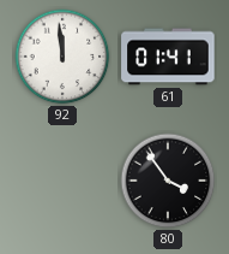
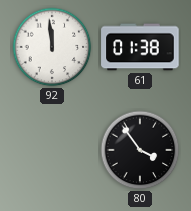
61: 01:41 -> 01:38 (140, 47)
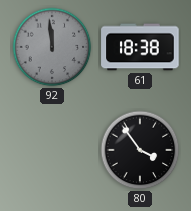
92 dial: white -> grey (52, 47)
61: 01:38 -> 18:38 (140, 47)
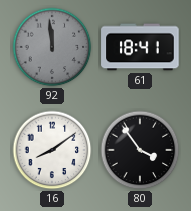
61: 18:38 -> 18:41 (140, 47)
16: none -> 8:09 (52, 150)
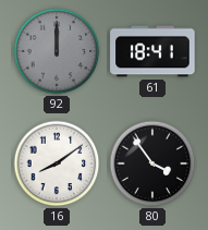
92: 11:59 -> 12:00 (57, 51)
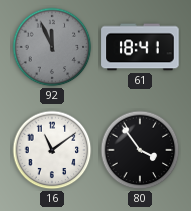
92: 12:00 -> 11:56 (52, 47)
16: 8:09 -> 11:09 (52, 150)
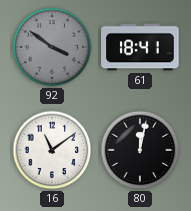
92: 11:56 -> 3:51 (52, 47)
80: 3:54 -> 12:02 (140, 150)
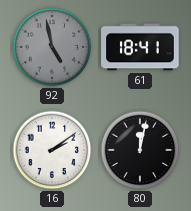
92: 3:51 -> 4:58 (52, 47)
16: 11:09 -> 2:09 (52, 150)
